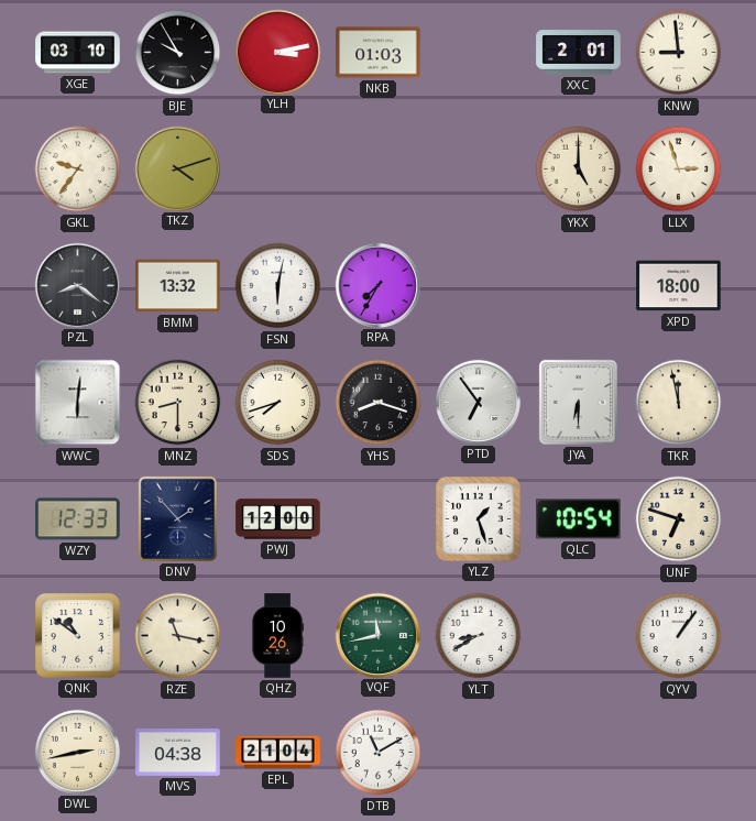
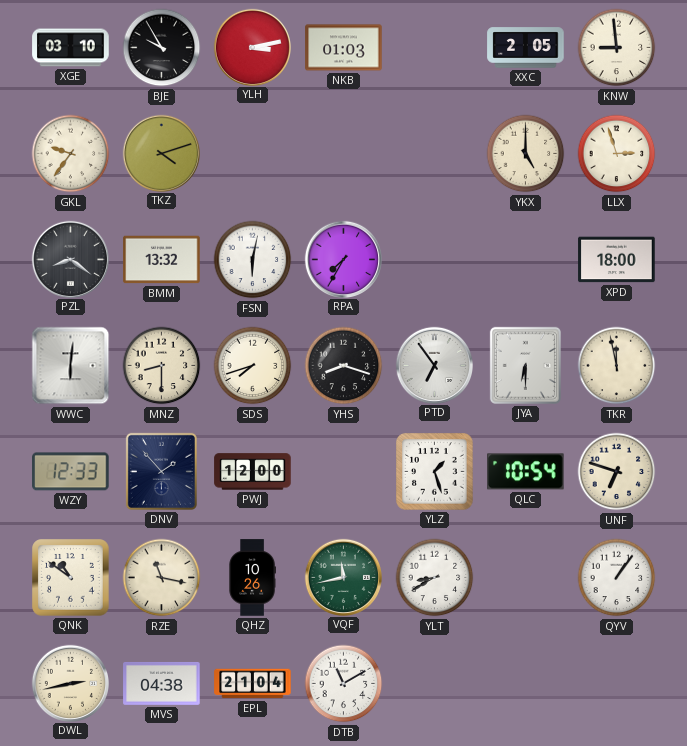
XXC: 2:01 -> 2:05 (526, 48)
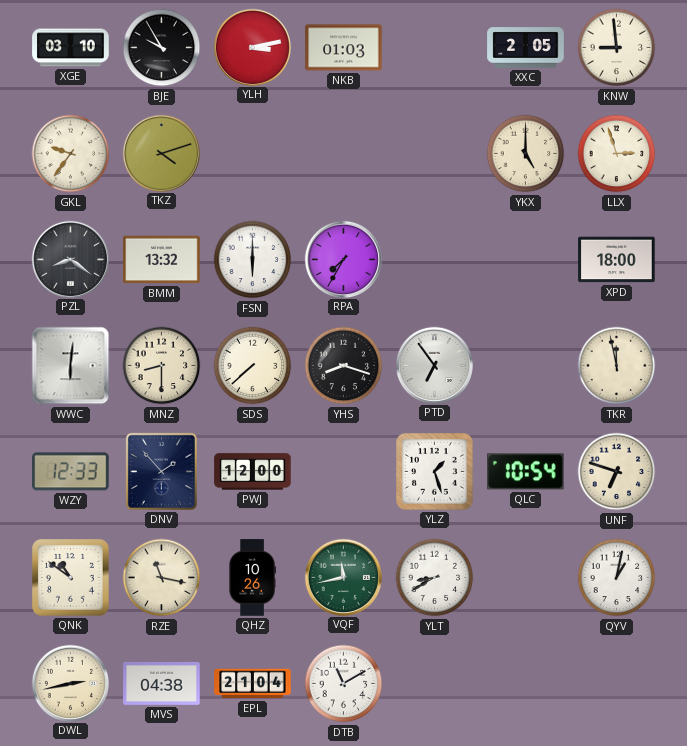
FSN: 6:02 -> 6:00 (253, 260)
SDS: 7:42 -> 7:38 (253, 366)
JYA: 6:30 -> none (525, 365)
QYV: 1:06 -> 1:02 (617, 578)
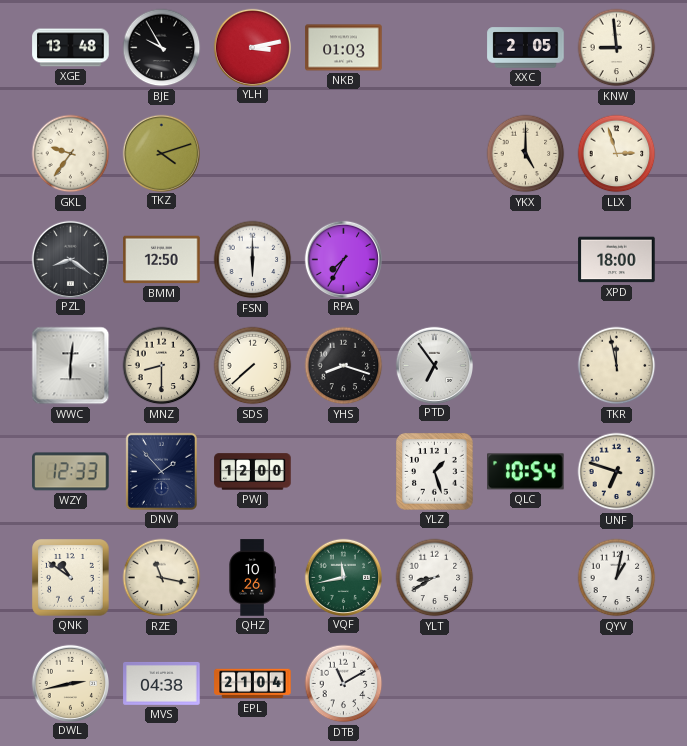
XGE: 03:10 -> 13:48 (71, 48)
BMM: 13:32 -> 12:50 (162, 260)
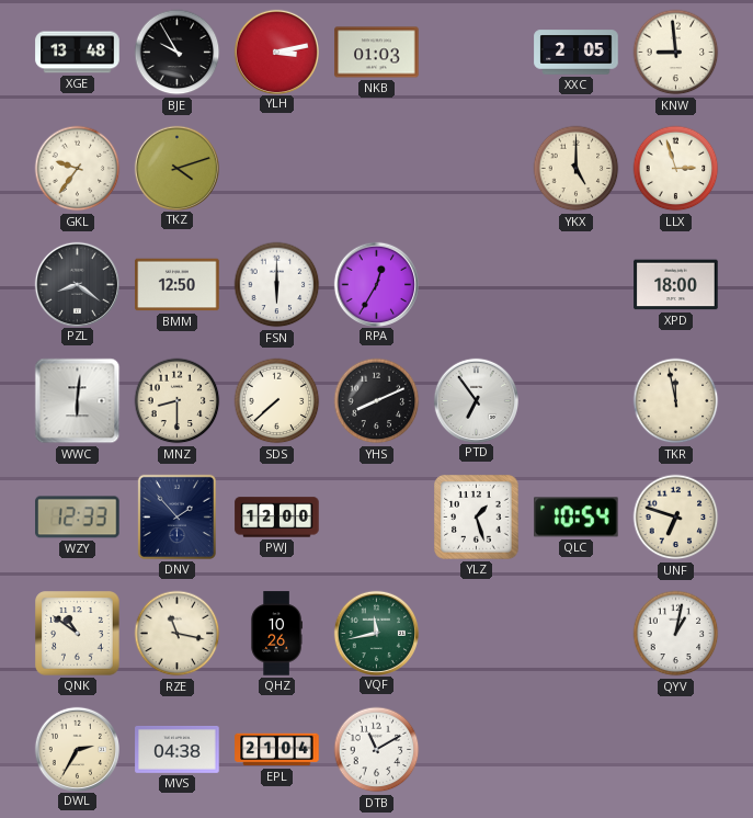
RPA: 7:35 -> 12:35 (376, 284)
YHS: 8:18 -> 8:11 (377, 401)
YLT: 8:40 -> none (435, 578)
DWL: 2:43 -> 2:35 (77, 749)
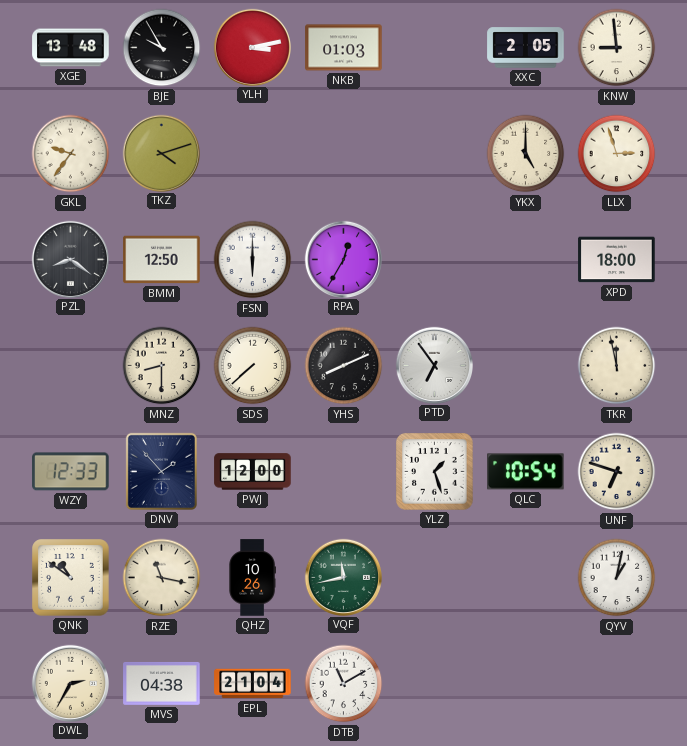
WWC: 6:01 -> none (78, 401)
